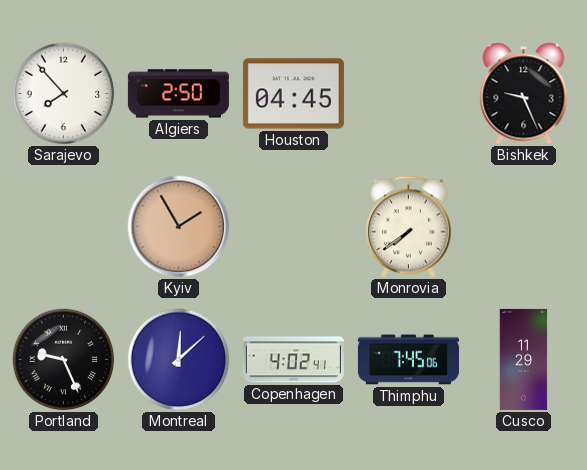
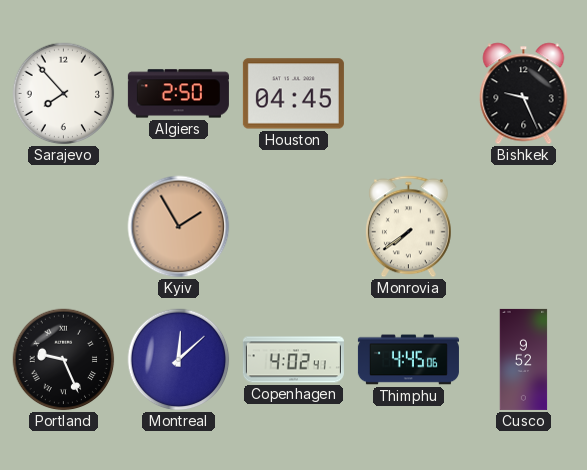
Thimphu: 7:45 -> 4:45 (408, 360)
Cusco: 11:29 -> 9:52 (524, 359)
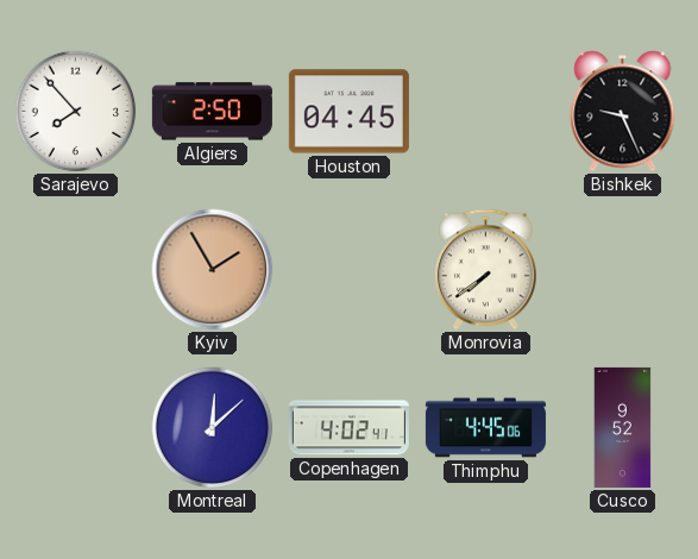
Portland: 9:26 -> none (64, 360)
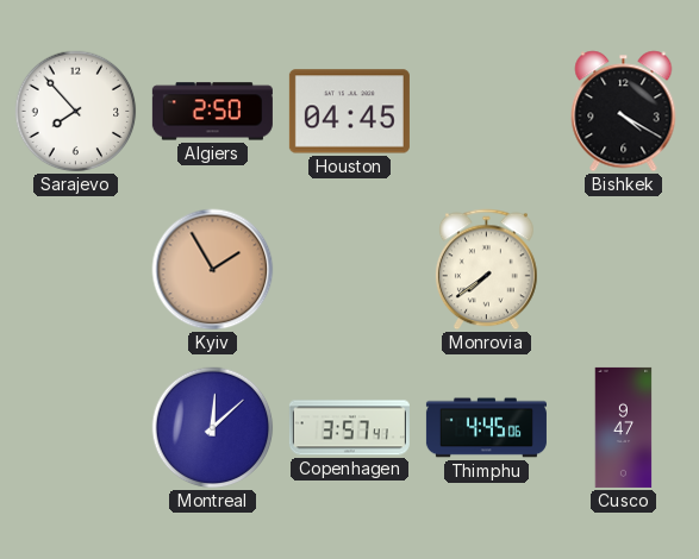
Bishkek: 9:26 -> 4:20 (624, 112)
Copenhagen: 4:02 -> 3:57 (349, 428)
Cusco: 9:52 -> 9:47 (624, 427)
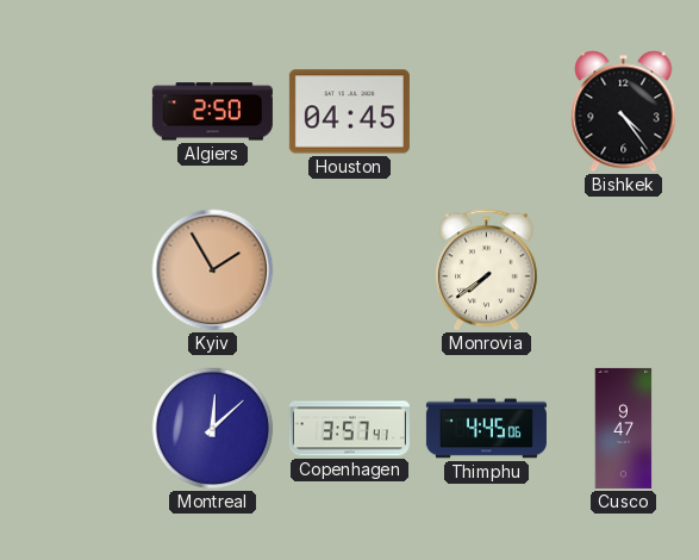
Sarajevo: 7:53 -> none (76, 112)
Bishkek: 4:20 -> 4:24 (624, 112)
